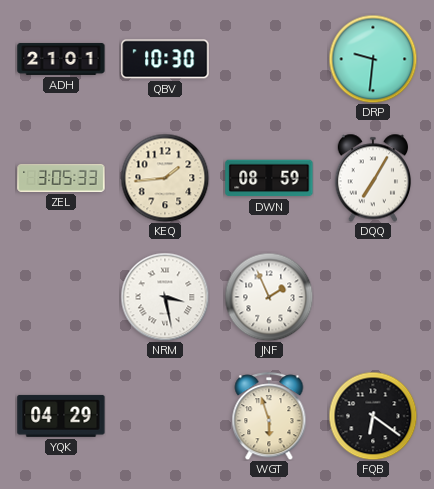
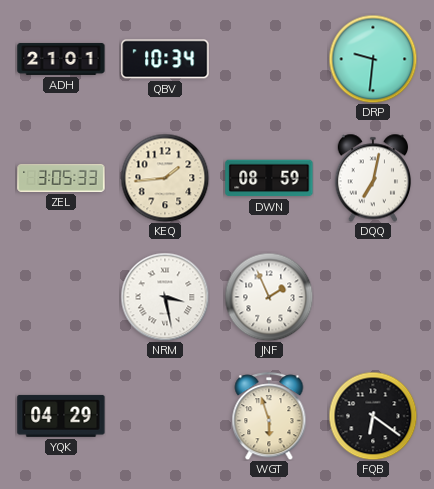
QBV: 10:30 -> 10:34 (165, 59)
DQQ: 7:05 -> 7:02 (373, 178)
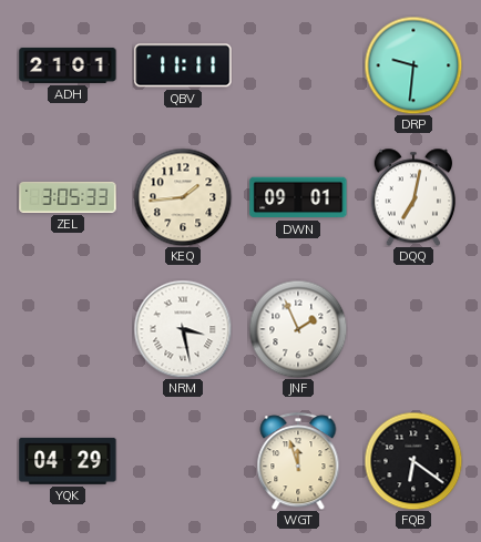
QBV: 10:34 -> 11:11 (183, 65)
DWN: 08:59 -> 09:01 (298, 197)
WGT: 5:57 -> 11:57 (298, 461)
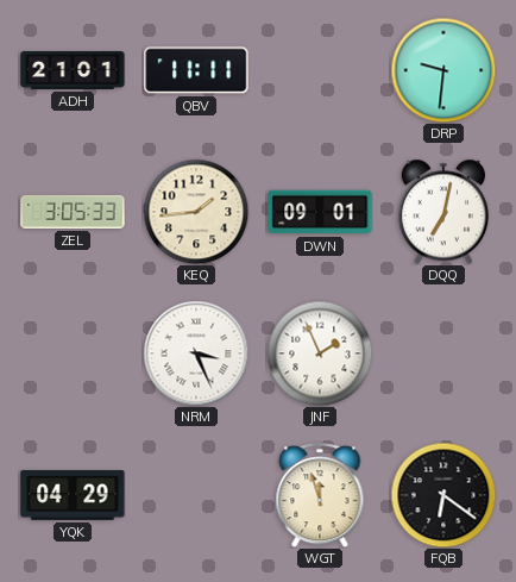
NRM: 3:28 -> 3:26 (196, 353)
